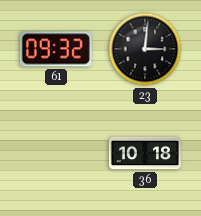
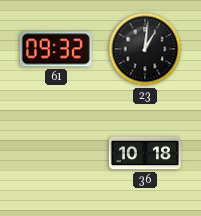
23: 3:01 -> 1:01 (145, 49)
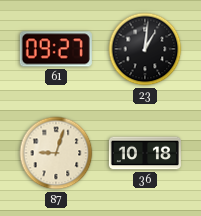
61: 09:32 -> 09:27 (56, 49)
87: none -> 9:03 (56, 153)
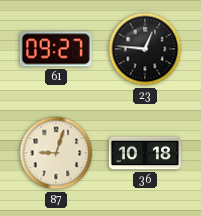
23: 1:01 -> 12:46 (145, 49)
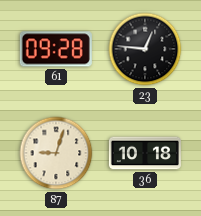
61: 09:27 -> 09:28 (56, 49)
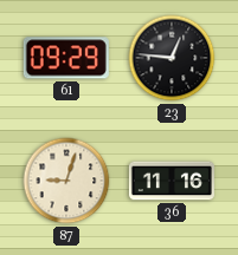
61: 09:28 -> 09:29 (66, 58)
36: 10:18 -> 11:16 (172, 181)
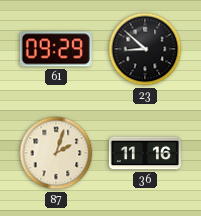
23: 12:46 -> 8:52 (145, 49)
87: 9:03 -> 2:03 (56, 153)
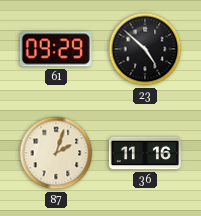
23: 8:52 -> 4:52 (145, 49)
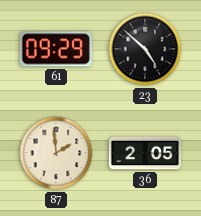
87: 2:03 -> 1:59 (56, 153)
36: 11:16 -> 2:05 (145, 153)
